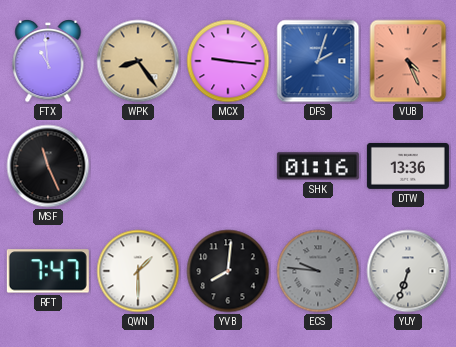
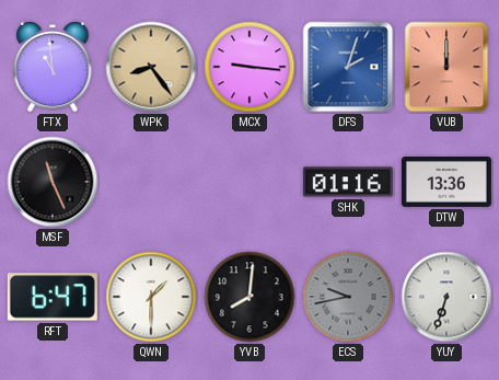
VUB: 4:26 -> 12:00 (446, 67)
RFT: 7:47 -> 6:47 (53, 297)
ECS: 9:46 -> 9:43 (348, 297)
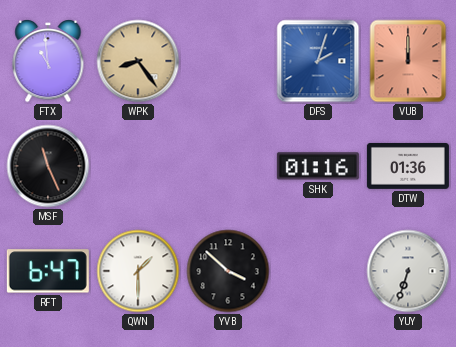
MCX: 9:16 -> none (249, 67)
DTW: 13:36 -> 01:36 (408, 166)
YVB: 8:01 -> 3:52 (228, 271)
ECS: 9:43 -> none (348, 297)
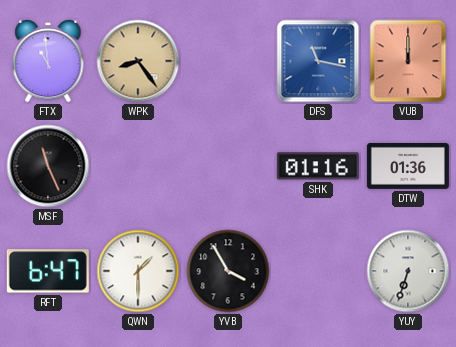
DFS: 2:03 -> 11:17 (318, 61)
YVB: 3:52 -> 3:55 (228, 271)
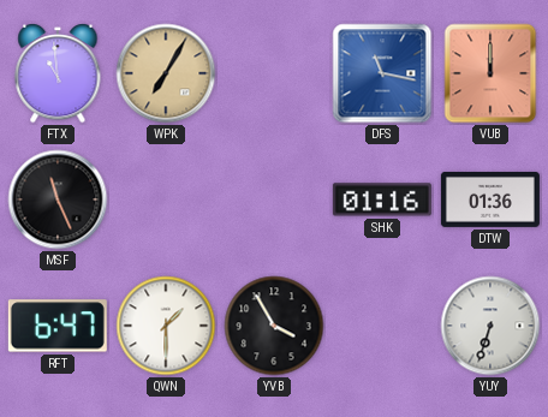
WPK: 8:24 -> 7:05 (166, 73)
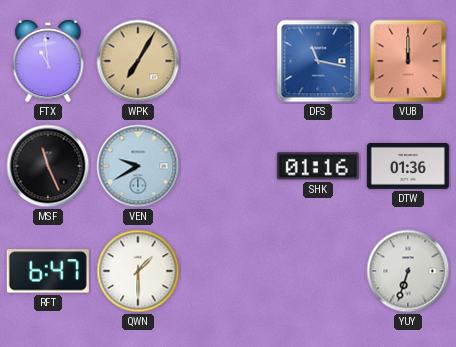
VEN: none -> 9:40 (138, 166)
YVB: 3:55 -> none (274, 326)
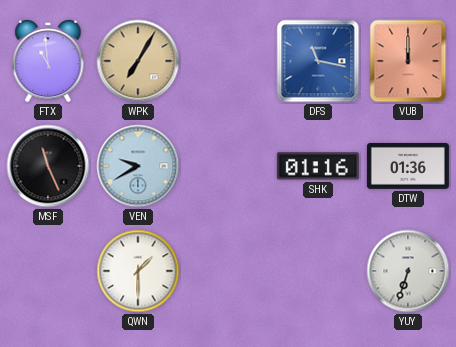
RFT: 6:47 -> none (48, 271)
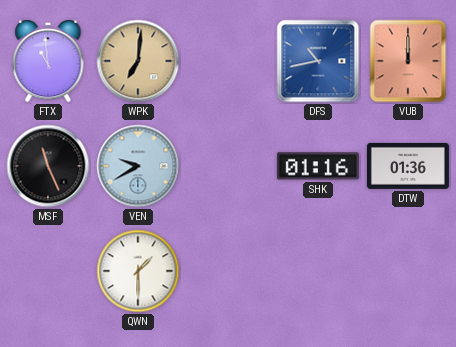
WPK: 7:05 -> 7:01 (138, 61)
DFS: 11:17 -> 10:43 (318, 61)
YUY: 6:33 -> none (408, 271)
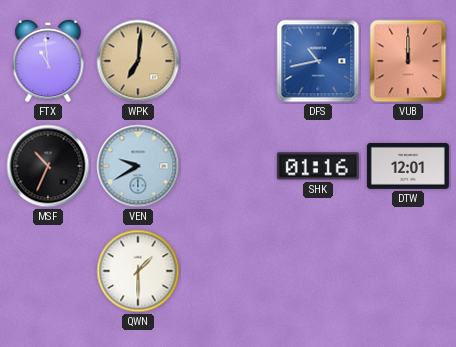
MSF: 11:26 -> 10:34 (48, 166)
DTW: 01:36 -> 12:01 (408, 166)
